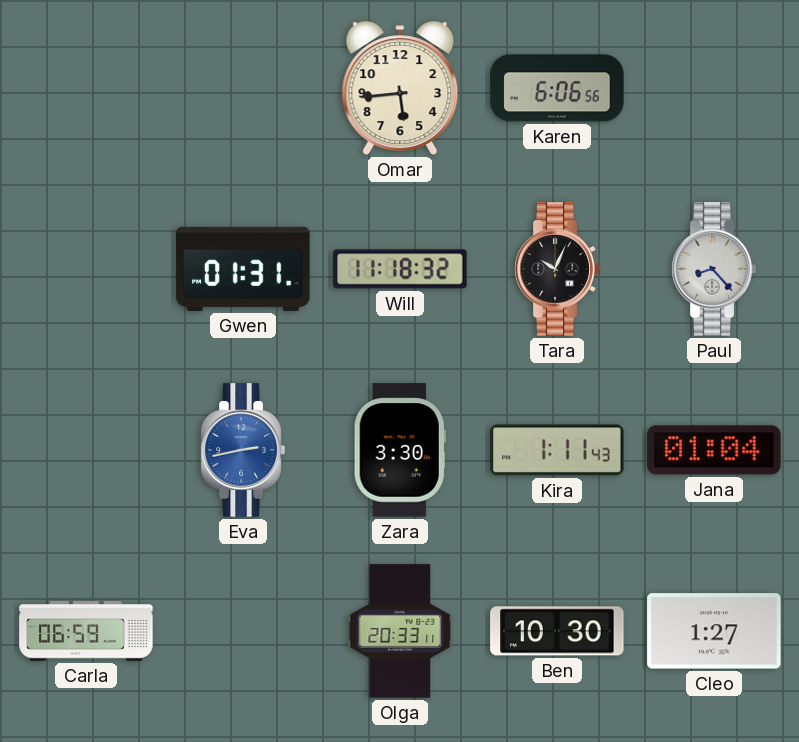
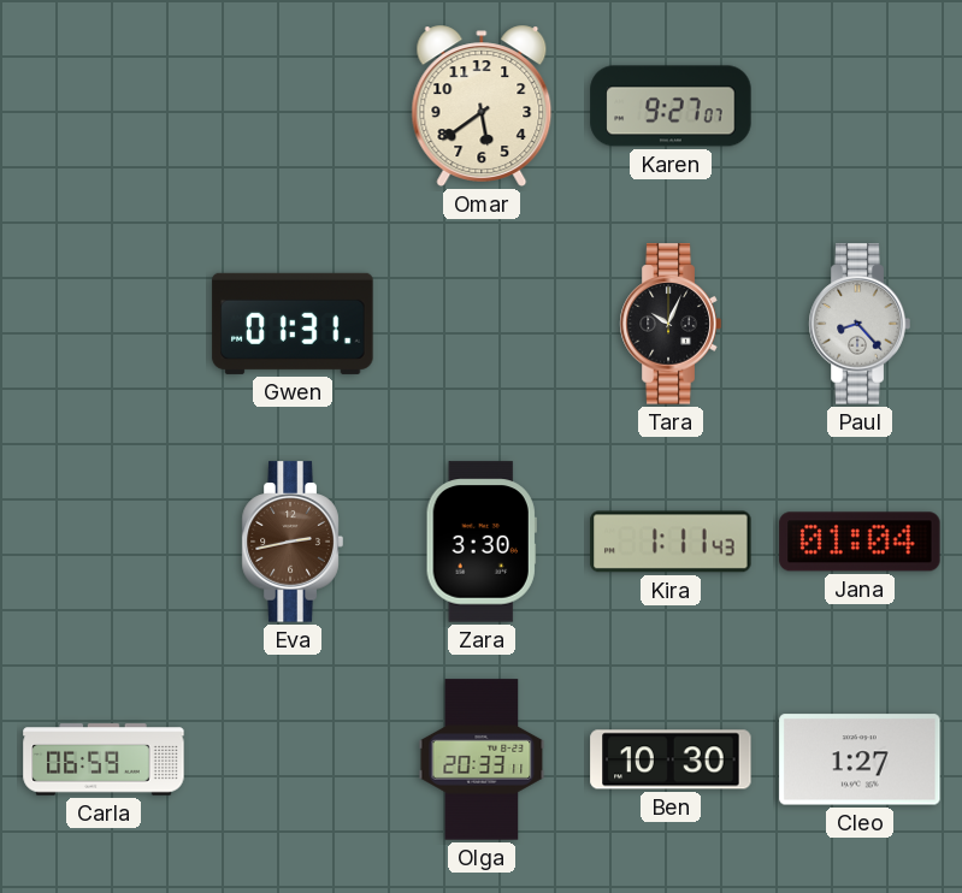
Omar: 5:44 -> 5:39 (482, 106)
Karen: 6:06 -> 9:27 (671, 106)
Will: 11:18 -> none (400, 269)
Eva dial: blue -> brown (293, 542)
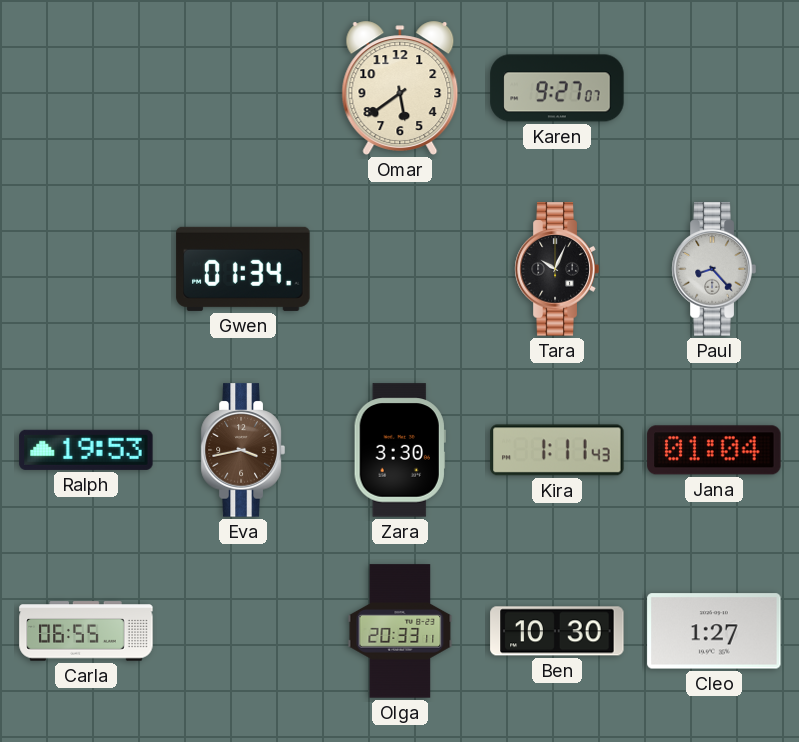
Gwen: 01:31 -> 01:34 (243, 269)
Ralph: none -> 19:53 (86, 450)
Eva: 2:43 -> 3:43 (243, 450)
Carla: 06:59 -> 06:55 (86, 631)
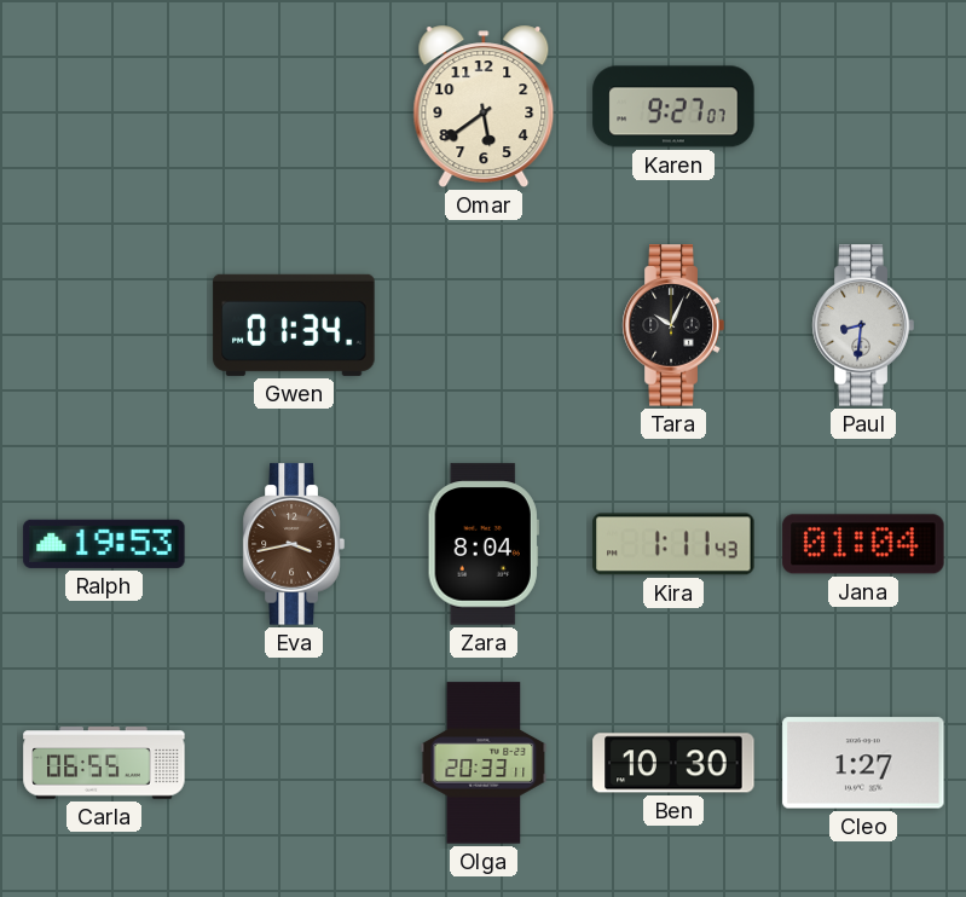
Paul: 8:23 -> 8:31 (863, 325)
Zara: 3:30 -> 8:04 (484, 544)
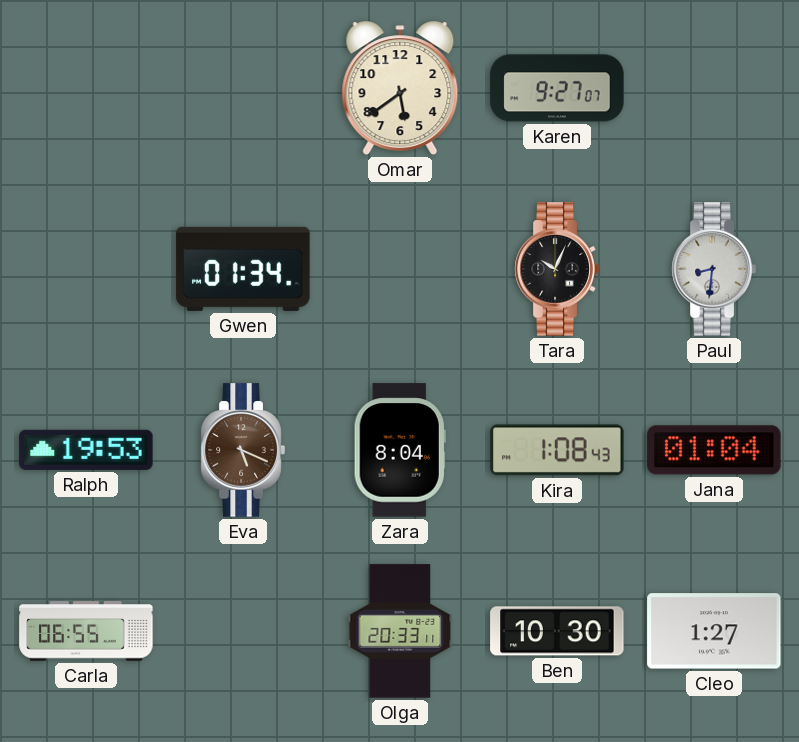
Eva: 3:43 -> 5:19 (243, 450)
Kira: 1:11 -> 1:08 (557, 450)
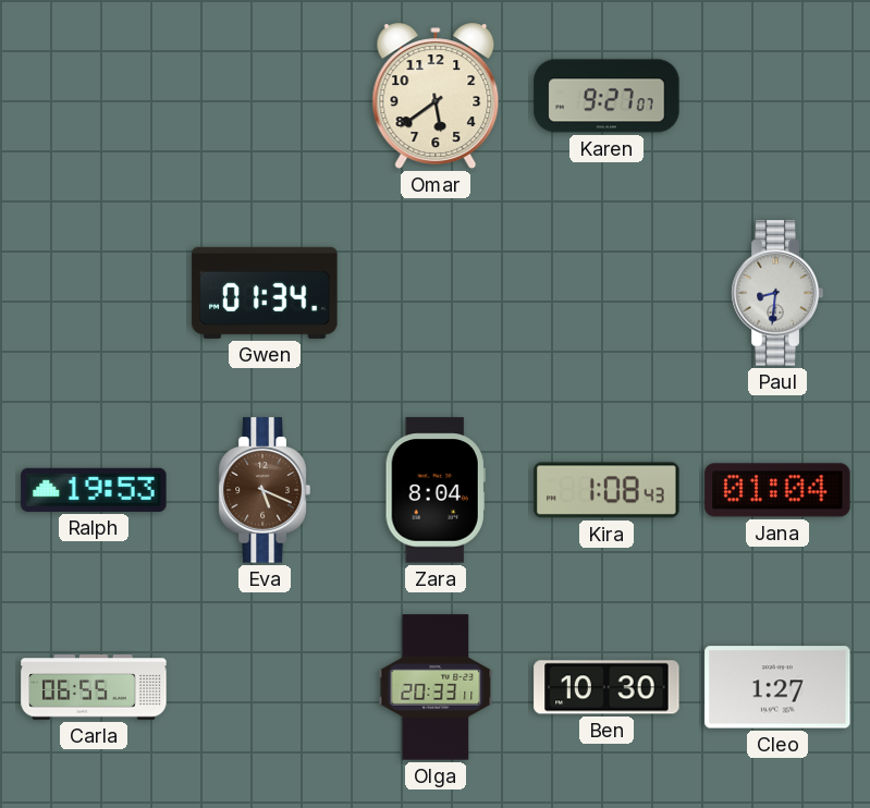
Tara: 10:04 -> none (557, 269)
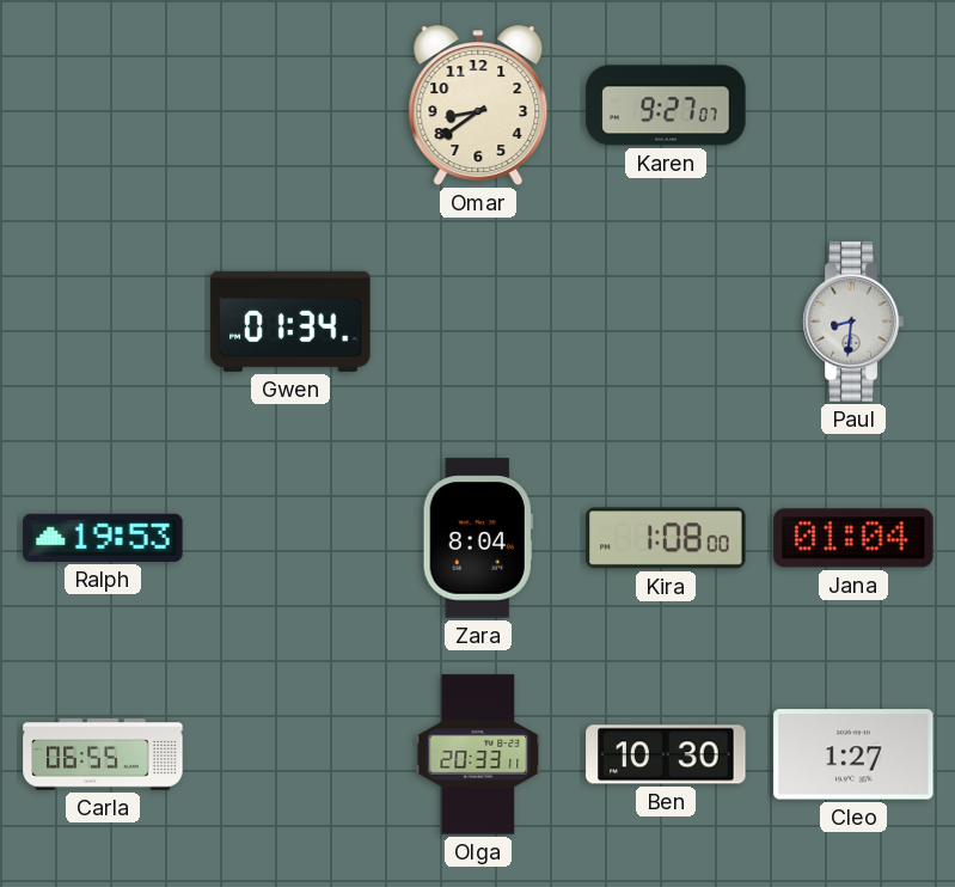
Omar: 5:39 -> 8:39 (478, 105)
Eva: 5:19 -> none (265, 490)
Kira: 1:08:43 -> 1:08:00 (666, 538)
